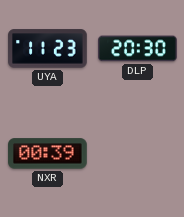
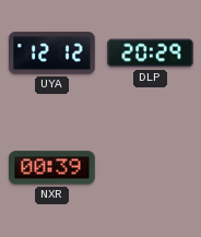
UYA: 11:23 -> 12:12 (52, 54)
DLP: 20:30 -> 20:29 (151, 54)
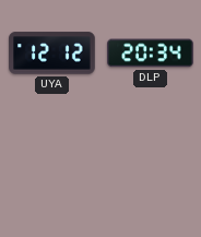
DLP: 20:29 -> 20:34 (151, 54)
NXR: 00:39 -> none (52, 168)
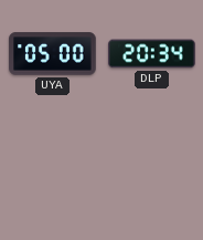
UYA: 12:12 -> 05:00 (53, 54)
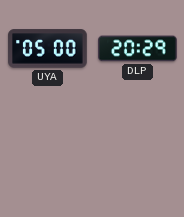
DLP: 20:34 -> 20:29 (138, 49)
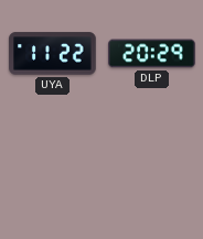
UYA: 05:00 -> 11:22 (53, 54)
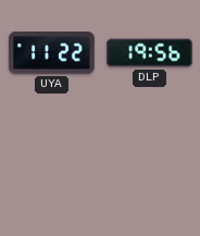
DLP: 20:29 -> 19:56 (150, 53)
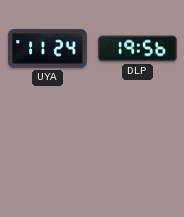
UYA: 11:22 -> 11:24 (48, 49)
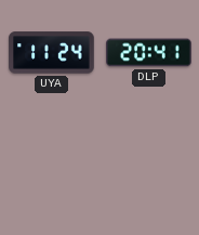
DLP: 19:56 -> 20:41 (149, 53)
